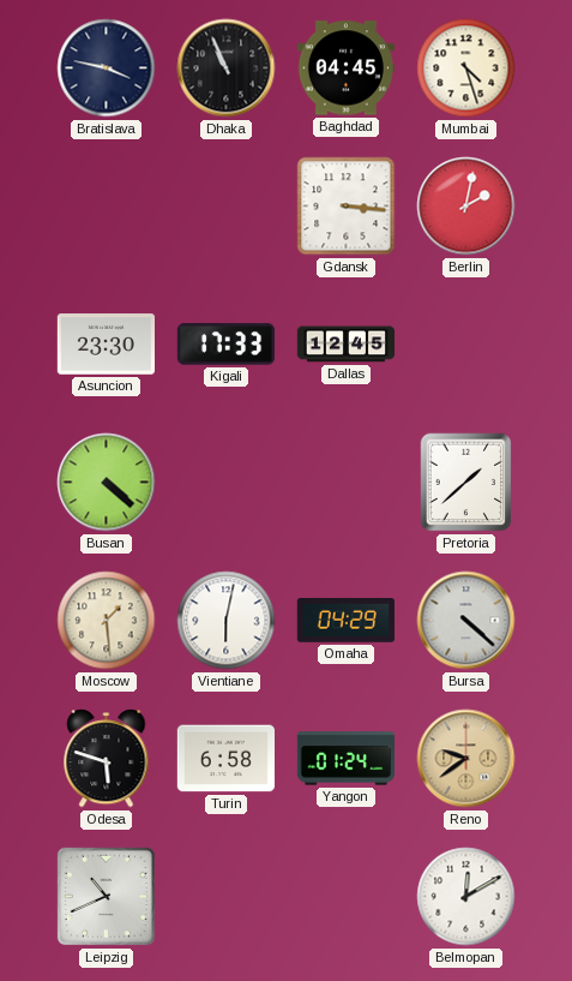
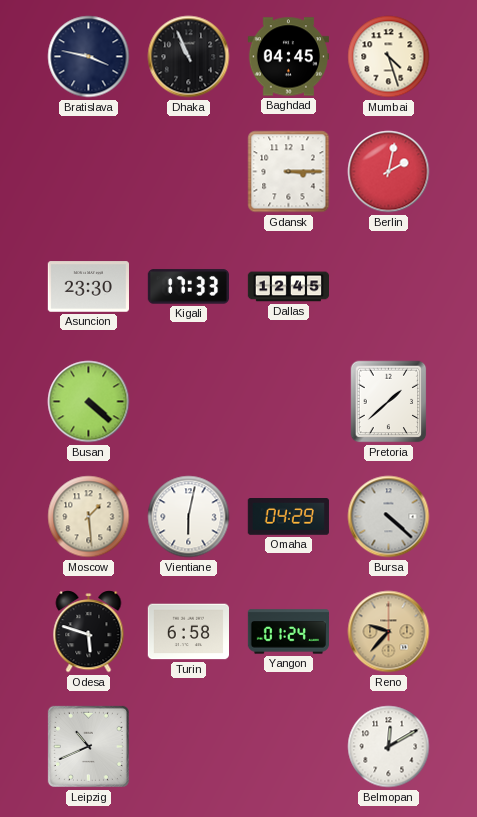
Gdansk: 3:16 -> 3:15 (289, 172)
Reno: 9:39 -> 9:37 (389, 632)
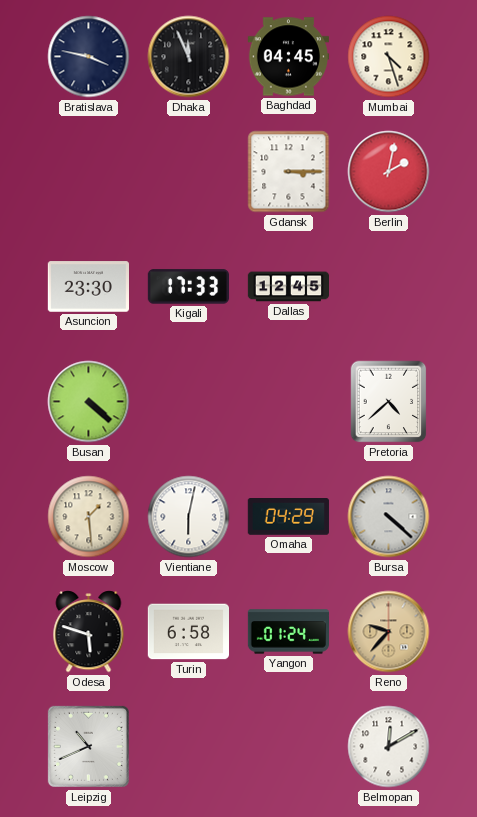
Dhaka: 10:56 -> 11:56 (189, 57)
Pretoria: 1:38 -> 4:38 (389, 402)
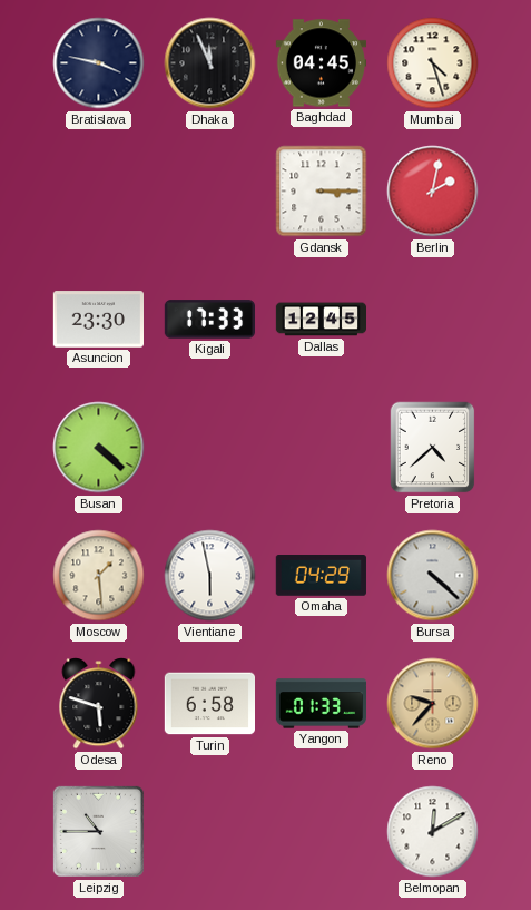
Vientiane: 6:02 -> 5:58 (210, 576)
Yangon: 01:24 -> 01:33 (321, 704)
Leipzig: 10:41 -> 10:45 (98, 831)
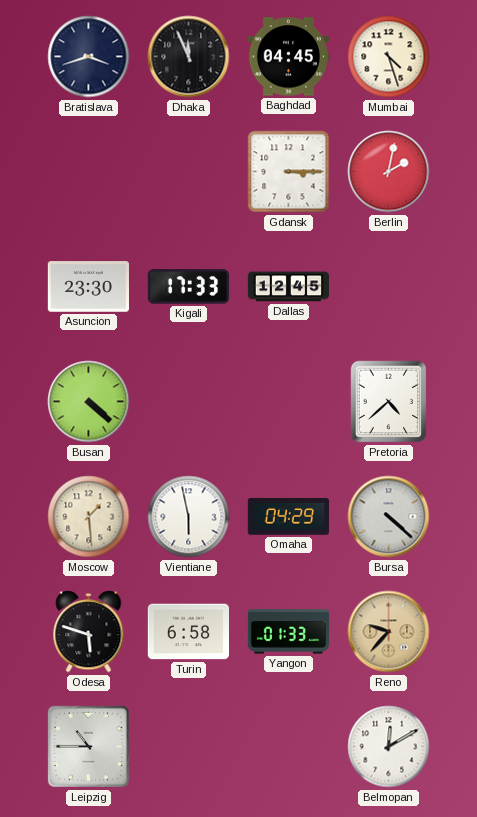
Bratislava: 3:47 -> 3:42 (89, 57)
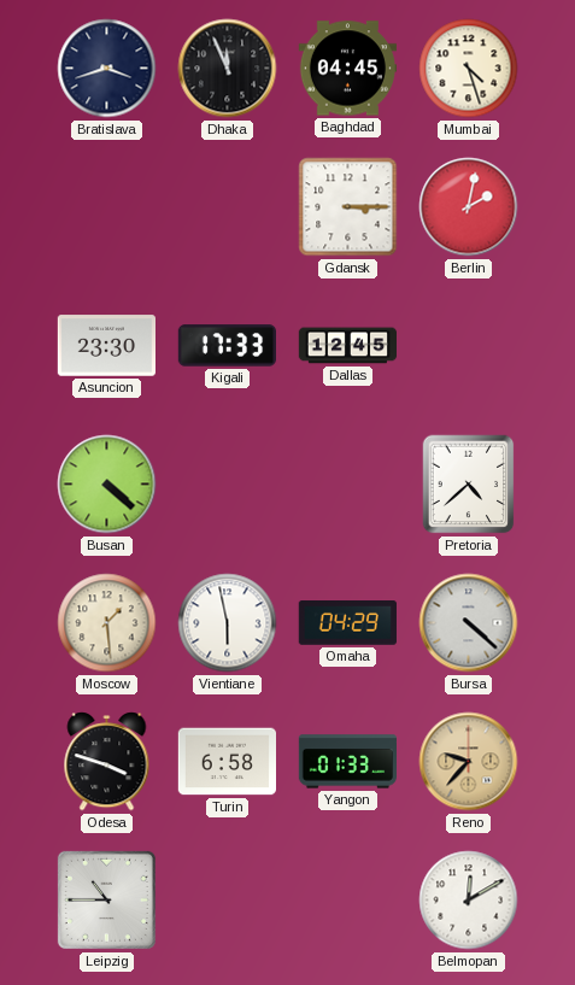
Odesa: 5:48 -> 3:48 (107, 762)
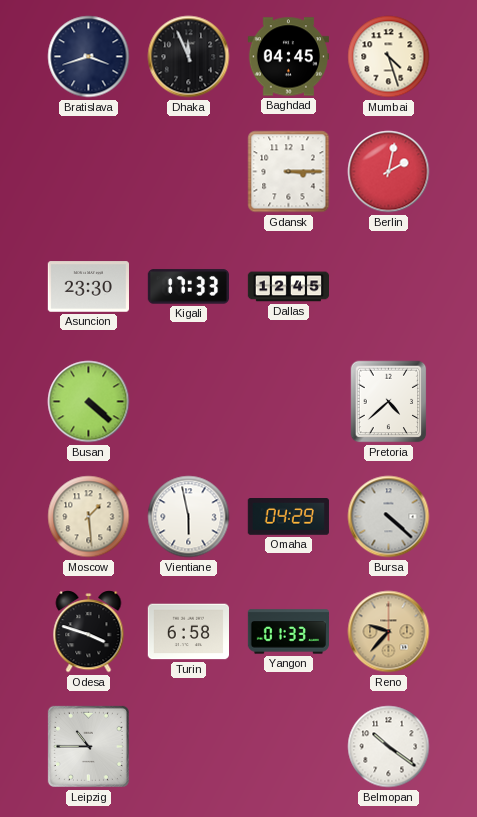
Belmopan: 12:10 -> 10:21 (389, 747)
